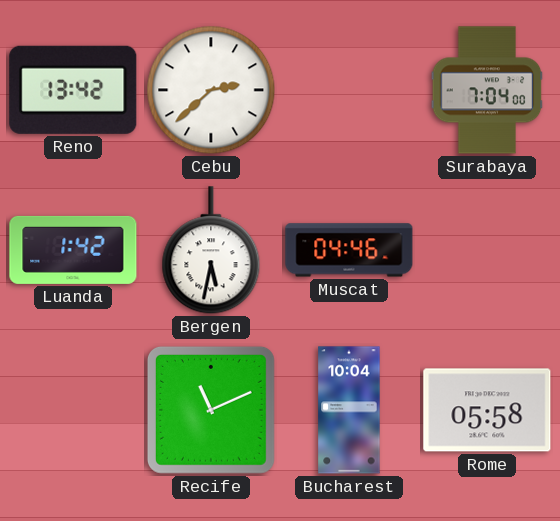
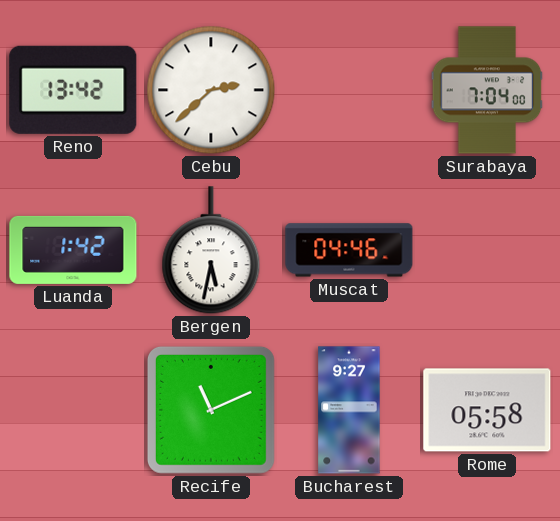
Bucharest: 10:04 -> 9:27 (349, 410)
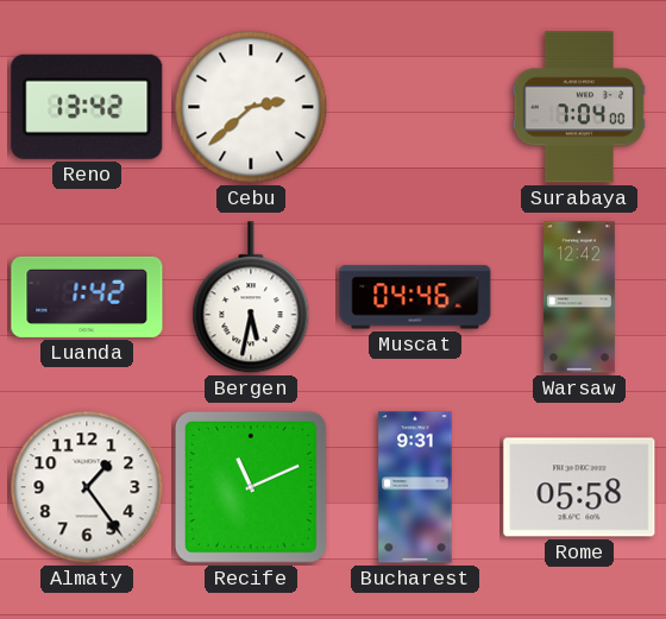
Warsaw: none -> 12:42 (579, 297)
Almaty: none -> 1:24 (87, 487)
Bucharest: 9:27 -> 9:31 (415, 487)
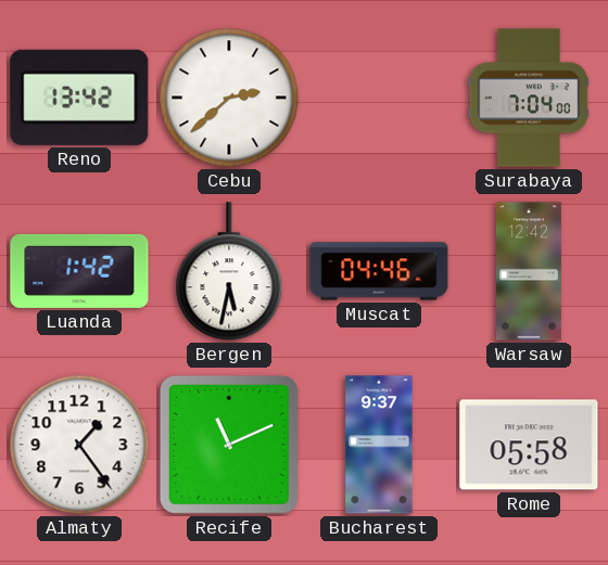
Bucharest: 9:31 -> 9:37 (379, 445)
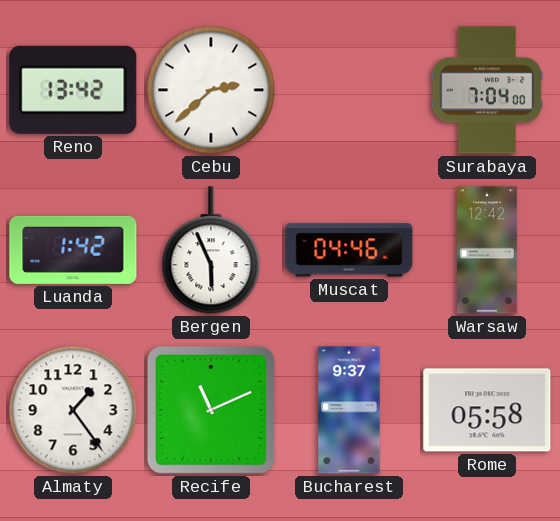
Bergen: 5:32 -> 5:56 (211, 251)
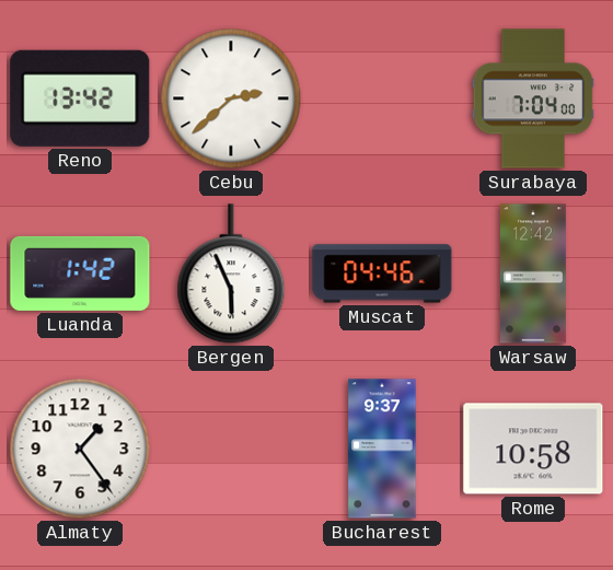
Recife: 11:11 -> none (211, 410)
Rome: 05:58 -> 10:58 (533, 449)
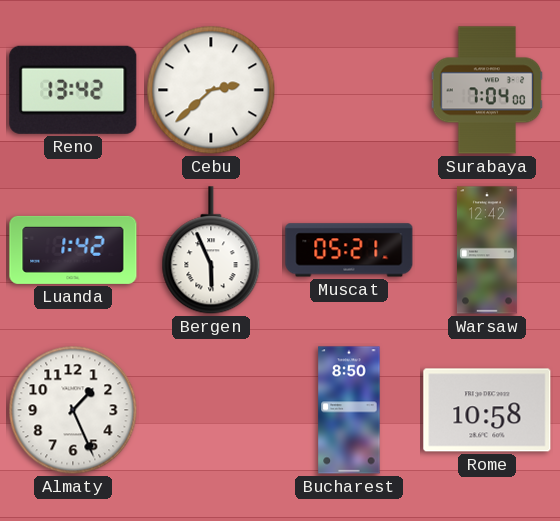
Muscat: 04:46 -> 05:21 (349, 250)
Almaty: 1:24 -> 1:26 (73, 410)
Bucharest: 9:37 -> 8:50 (349, 410)
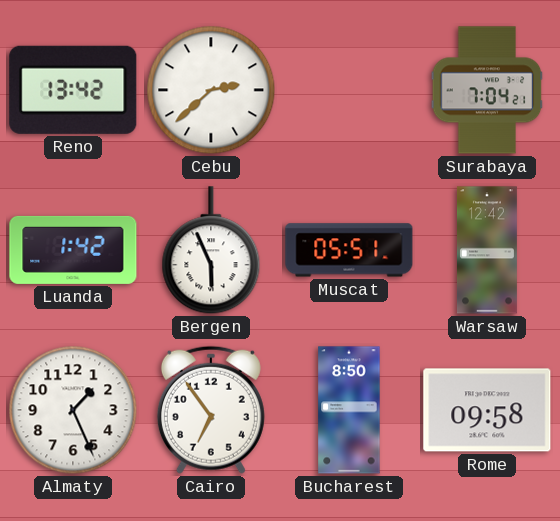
Surabaya: 7:04:00 -> 7:04:21 (487, 90)
Muscat: 05:21 -> 05:51 (349, 250)
Cairo: none -> 6:54 (211, 410)
Rome: 10:58 -> 09:58 (487, 410)
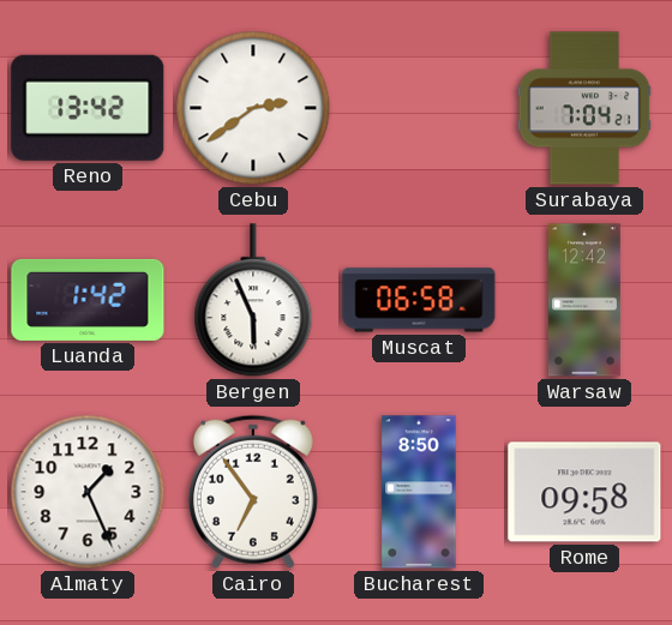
Cebu: 2:38 -> 2:39 (253, 108)
Muscat: 05:51 -> 06:58 (419, 300)
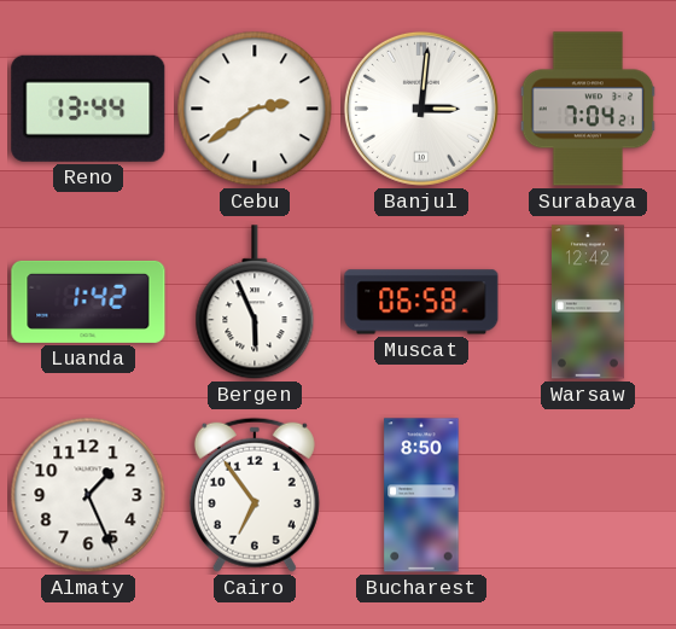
Reno: 13:42 -> 13:44 (88, 109)
Banjul: none -> 3:01 (421, 109)
Rome: 09:58 -> none (584, 492)
